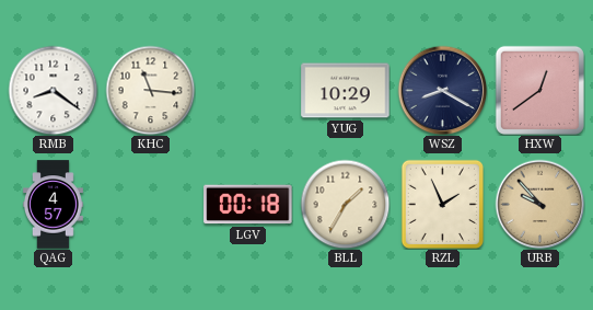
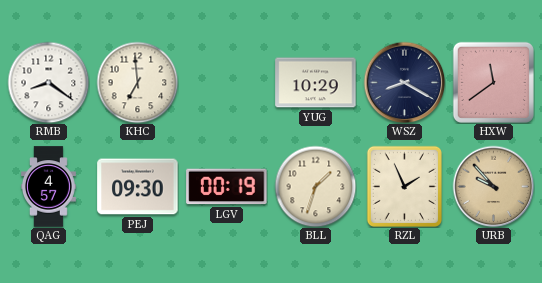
KHC: 11:16 -> 6:59 (137, 82)
HXW: 12:39 -> 11:39 (493, 82)
PEJ: none -> 09:30 (138, 187)
LGV: 00:18 -> 00:19 (227, 187)
BLL: 1:35 -> 1:33 (315, 186)
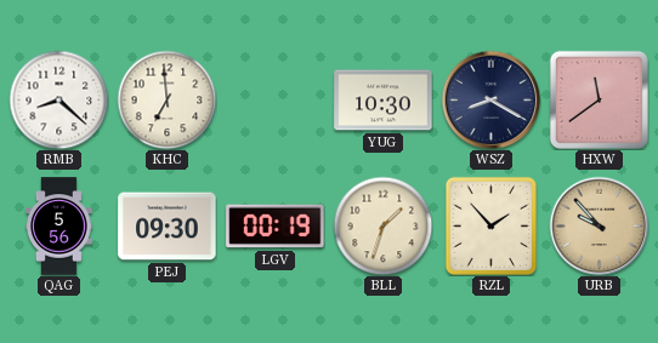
RMB: 8:21 -> 8:22 (58, 99)
YUG: 10:29 -> 10:30 (384, 101)
QAG: 4:57 -> 5:56 (59, 227)
RZL: 1:56 -> 1:53 (490, 225)
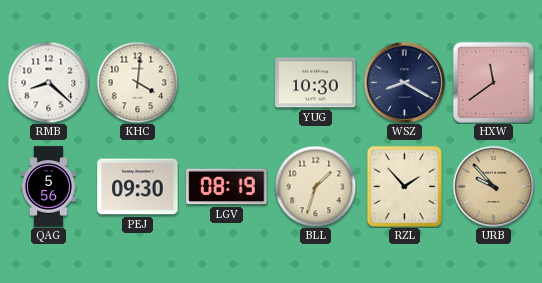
KHC: 6:59 -> 4:01 (137, 82)
LGV: 00:19 -> 08:19 (227, 187)
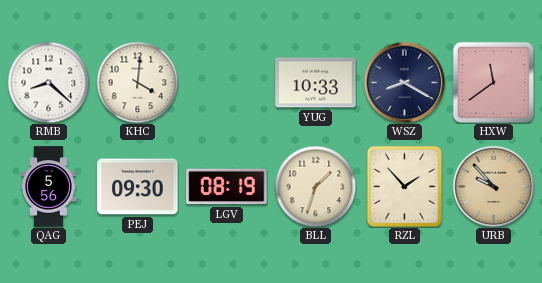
YUG: 10:30 -> 10:33 (316, 83)
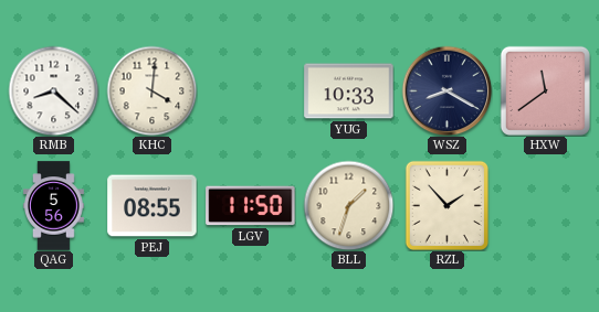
PEJ: 09:30 -> 08:55 (153, 206)
LGV: 08:19 -> 11:50 (251, 206)
URB: 9:53 -> none (493, 186)
